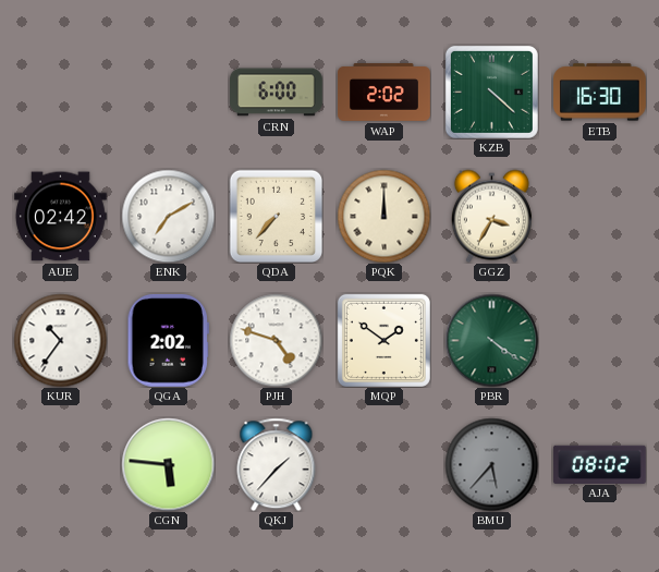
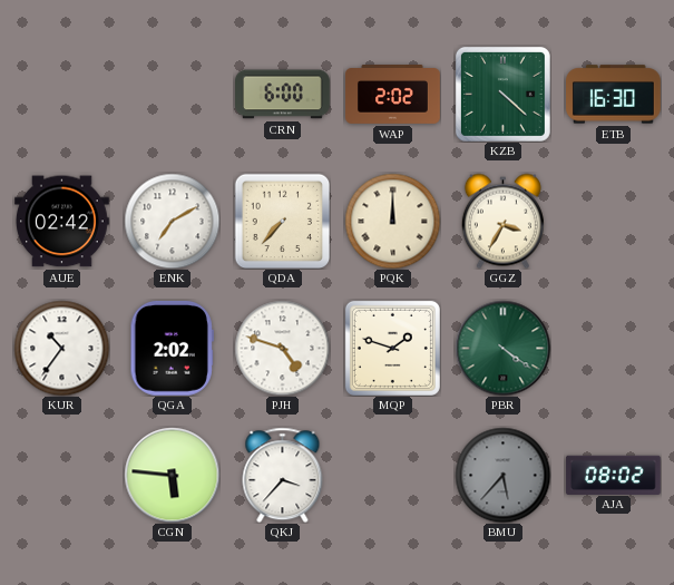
MQP: 1:51 -> 1:48 (392, 348)
QKJ: 1:37 -> 3:37 (283, 475)
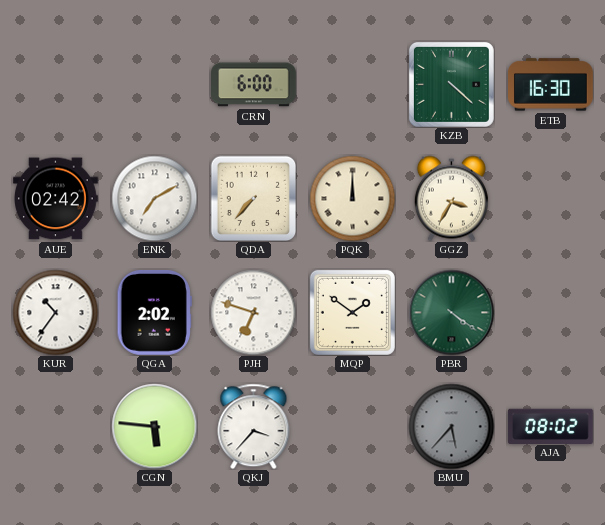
WAP: 2:02 -> none (393, 95)
PJH: 4:48 -> 6:48 (253, 312)
MQP: 1:48 -> 1:51 (352, 312)
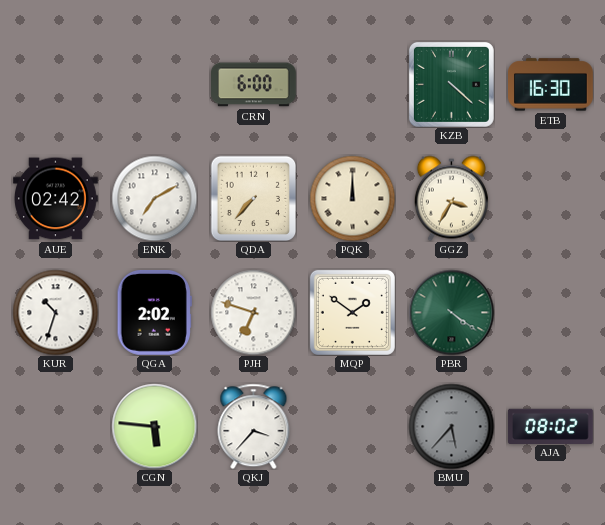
KUR: 10:36 -> 10:33 (55, 312)
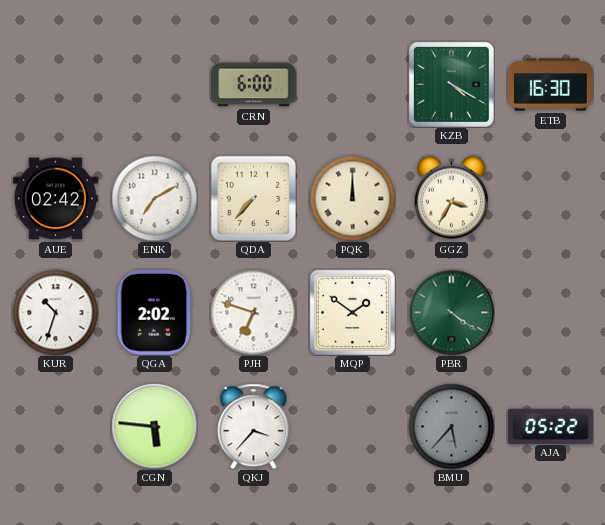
KZB: 4:22 -> 4:20 (451, 84)
AJA: 08:02 -> 05:22 (551, 426)
